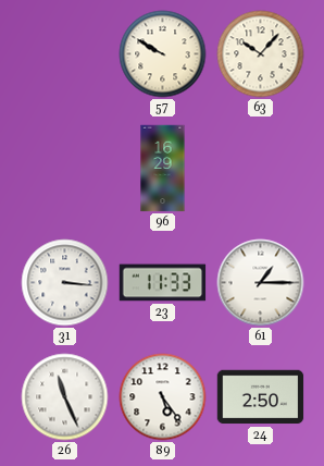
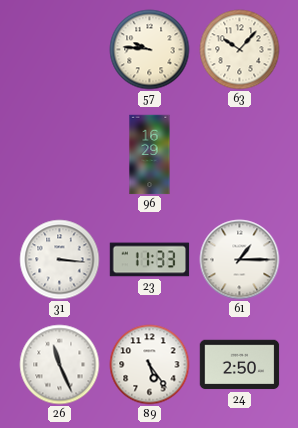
57: 9:50 -> 9:46 (150, 50)
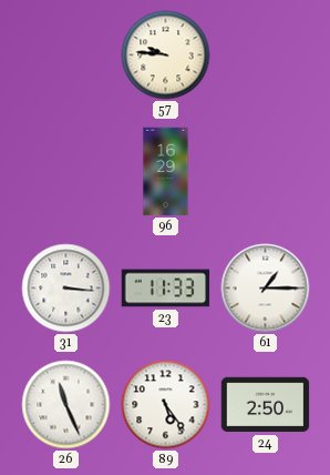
63: 10:07 -> none (240, 50)
